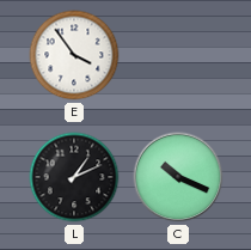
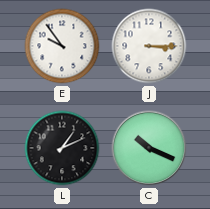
E: 3:54 -> 9:54 (62, 46)
J: none -> 3:15 (149, 46)
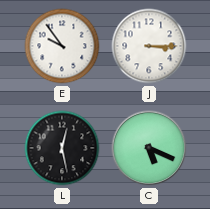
L: 1:11 -> 12:28 (62, 148)
C: 10:19 -> 5:19 (149, 148)
